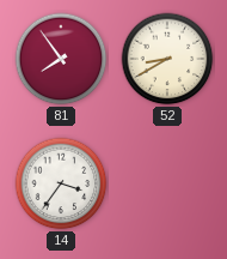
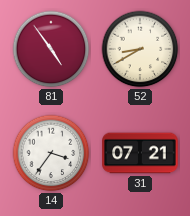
81: 7:54 -> 4:54 (51, 49)
31: none -> 07:21 (140, 153)
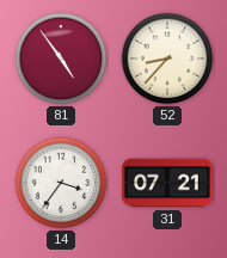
52: 8:40 -> 8:37 (167, 59)
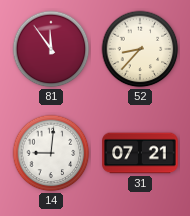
81: 4:54 -> 11:54 (51, 49)
14: 3:36 -> 9:01 (51, 153)
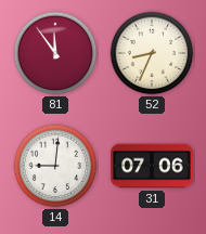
52: 8:37 -> 8:34 (152, 53)
31: 07:21 -> 07:06 (152, 166)
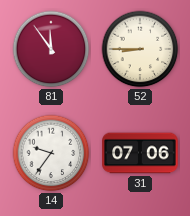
52: 8:34 -> 8:45 (140, 49)
14: 9:01 -> 9:36 (51, 153)
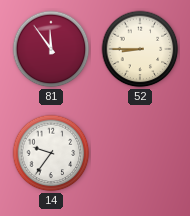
31: 07:06 -> none (140, 153)
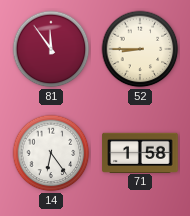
14: 9:36 -> 6:24 (51, 153)
71: none -> 1:58 (140, 152)
